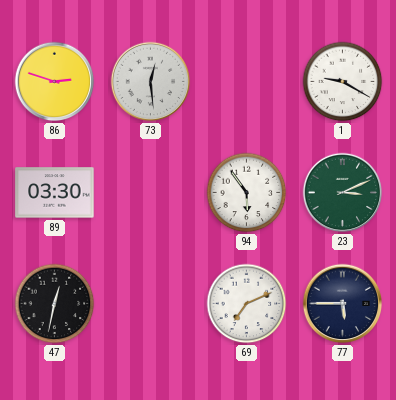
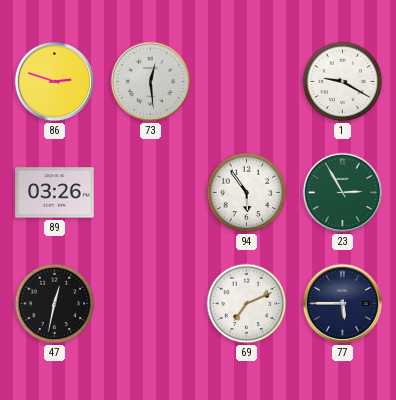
89: 03:30 -> 03:26 (55, 193)
23: 3:11 -> 2:55 (343, 193)
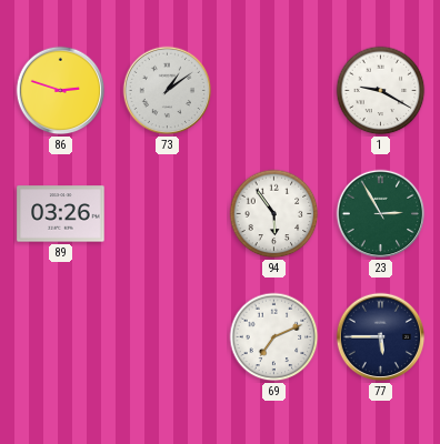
73: 12:29 -> 1:09 (168, 91)
47: 12:32 -> none (55, 304)
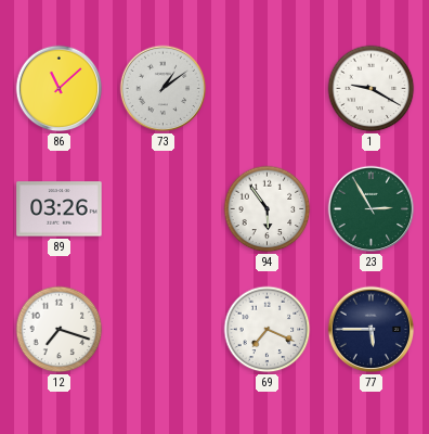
86: 2:48 -> 11:08 (60, 89)
12: none -> 7:18 (60, 330)
69: 7:11 -> 7:19 (268, 330)
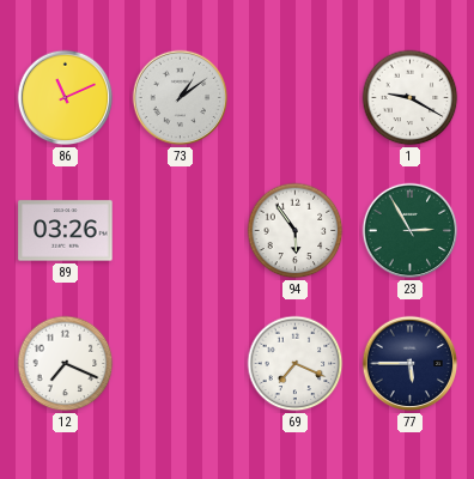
86: 11:08 -> 11:11 (66, 98)
12: 7:18 -> 7:19 (66, 364)
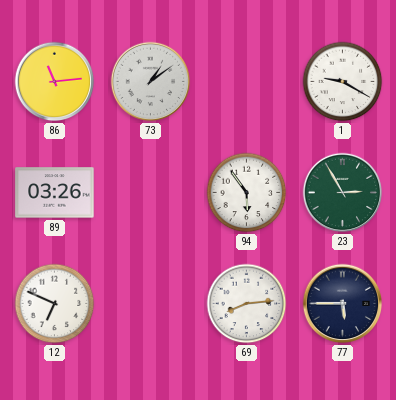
86: 11:11 -> 11:14 (55, 82)
12: 7:19 -> 6:49 (55, 304)
69: 7:19 -> 8:14 (247, 304)
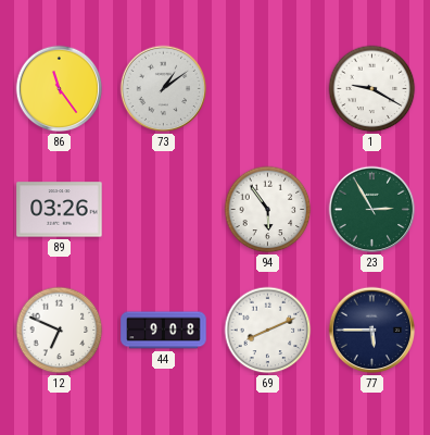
86: 11:14 -> 11:24 (60, 89)
44: none -> 9:08 (164, 331)
69: 8:14 -> 8:11 (268, 331)
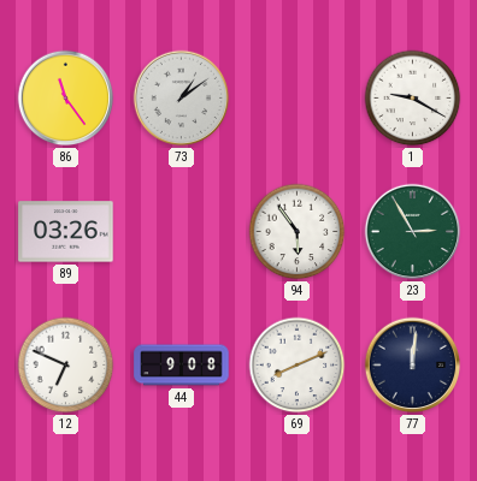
77: 5:45 -> 12:01 (413, 366)
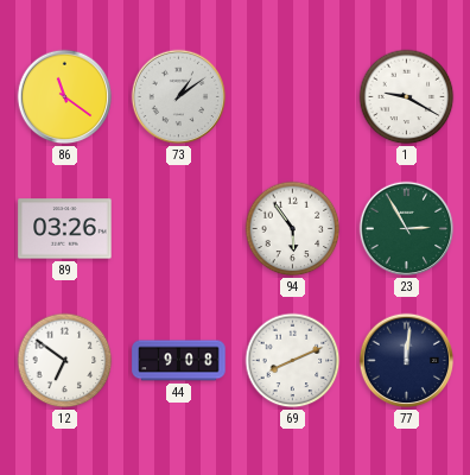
86: 11:24 -> 11:21 (65, 97)
12: 6:49 -> 6:51 (65, 361)
